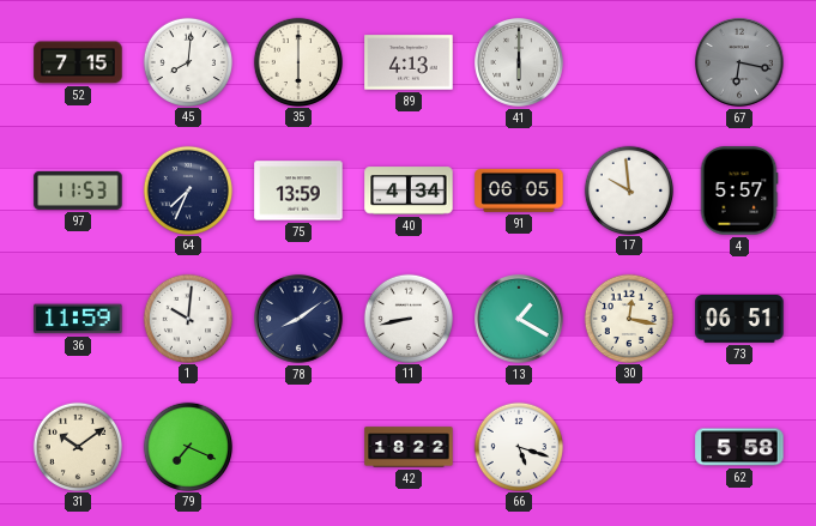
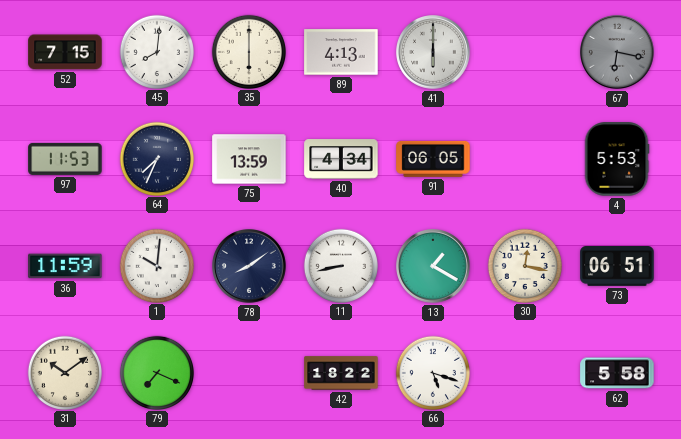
17: 9:59 -> none (628, 189)
4: 5:57 -> 5:53 (617, 159)
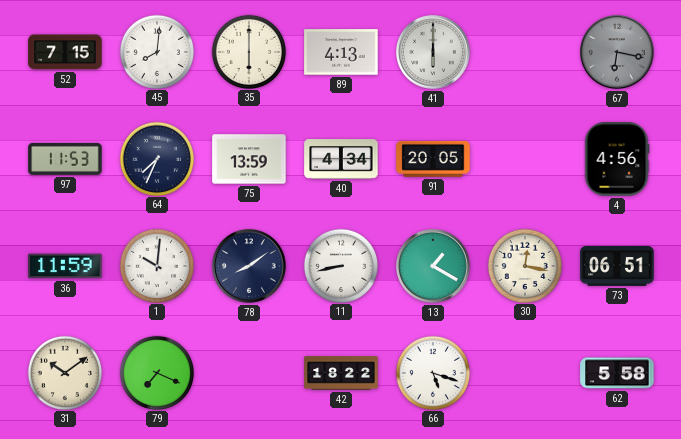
91: 06:05 -> 20:05 (433, 159)
4: 5:53 -> 4:56 (617, 159)
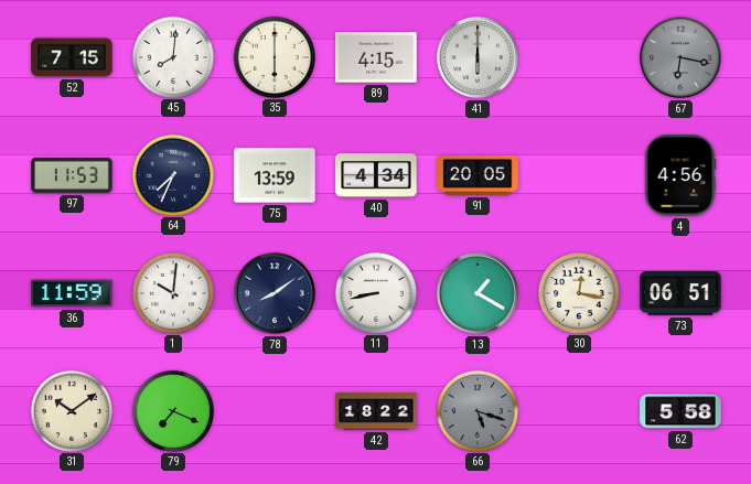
89: 4:13 -> 4:15 (376, 57)
66 dial: white -> grey (476, 410)
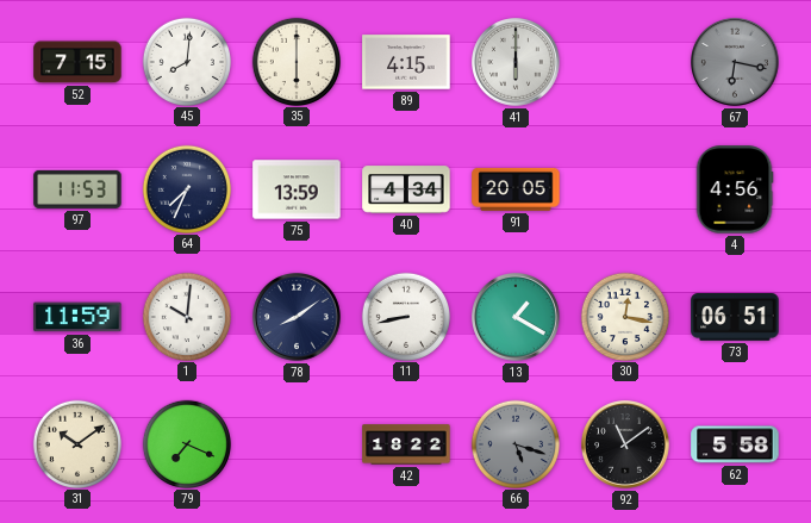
92: none -> 11:09 (626, 446)
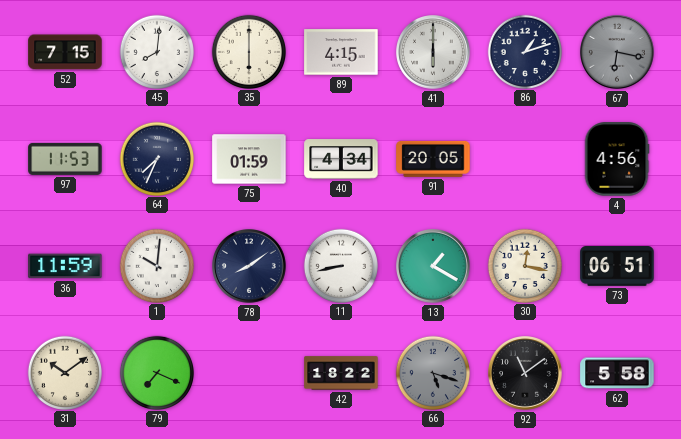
86: none -> 1:12 (524, 51)
75: 13:59 -> 01:59 (249, 159)
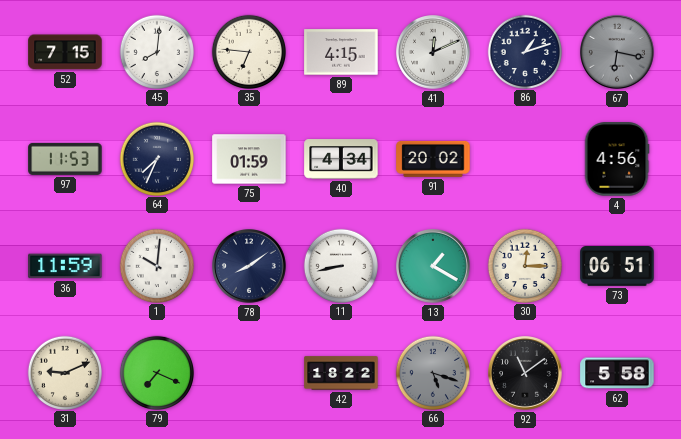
35: 6:00 -> 6:46 (248, 51)
41: 6:00 -> 12:11 (434, 53)
91: 20:05 -> 20:02 (433, 159)
30: 12:17 -> 12:15 (524, 265)
31: 10:09 -> 9:11 (64, 372)
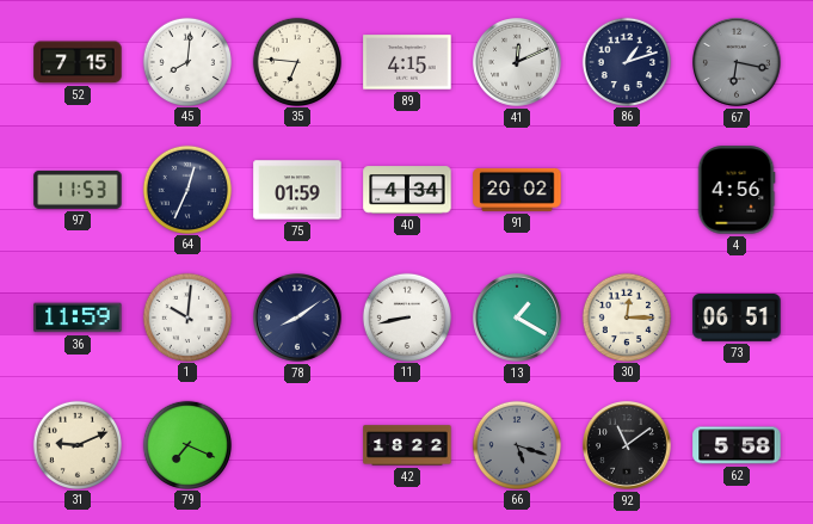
64: 7:34 -> 12:34 (186, 189)
